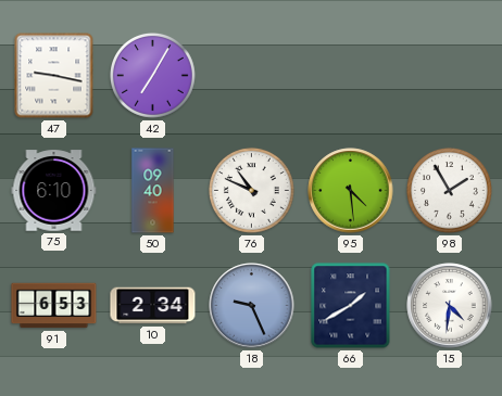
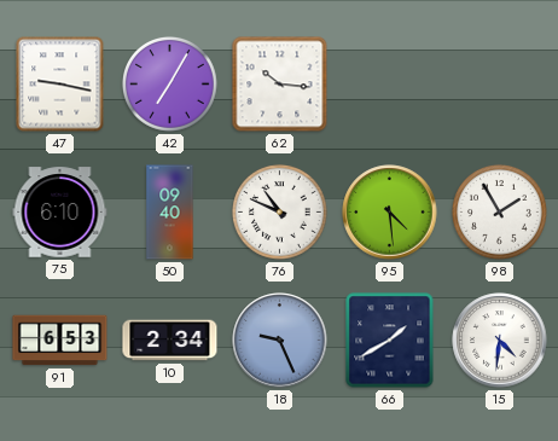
62: none -> 10:16 (280, 85)
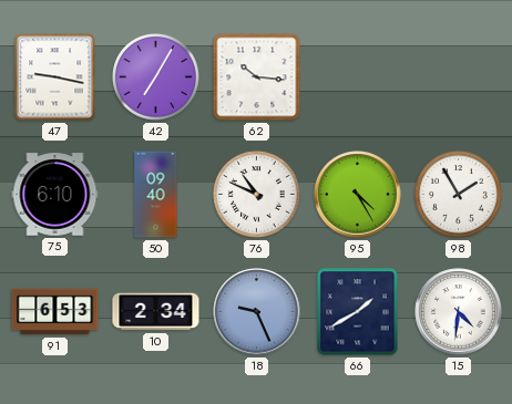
95: 4:29 -> 4:25 (358, 195)
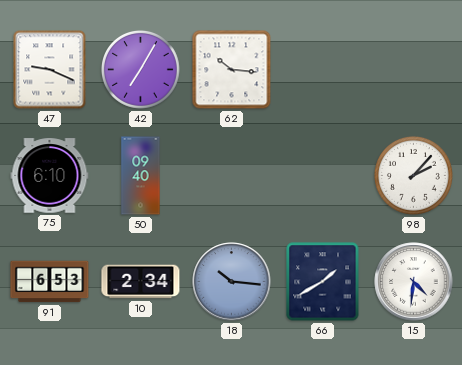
47: 9:17 -> 9:19 (50, 70)
76: 10:49 -> none (257, 195)
95: 4:25 -> none (358, 195)
98: 1:55 -> 2:07 (414, 176)
18: 9:26 -> 10:16 (232, 282)
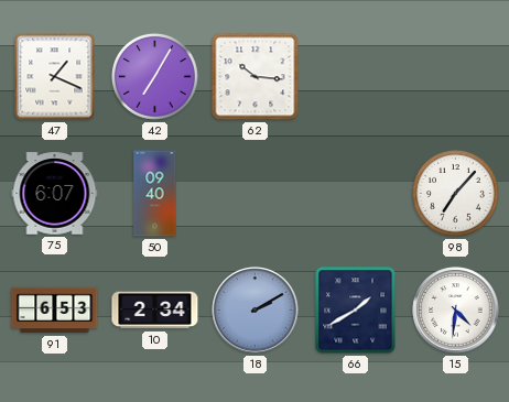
47: 9:19 -> 1:19 (55, 77)
75: 6:10 -> 6:07 (55, 194)
98: 2:07 -> 7:07 (456, 194)
18: 10:16 -> 2:10 (256, 311)
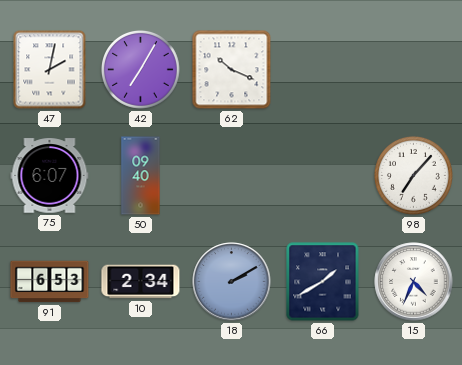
47: 1:19 -> 2:02 (50, 70)
62: 10:16 -> 10:19 (232, 70)
15: 4:31 -> 4:34 (414, 282)
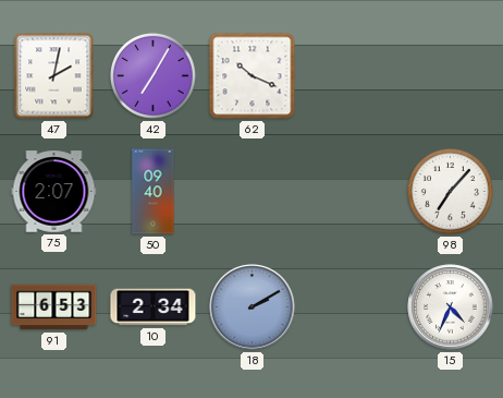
75: 6:07 -> 2:07 (54, 192)
66: 1:40 -> none (323, 282)
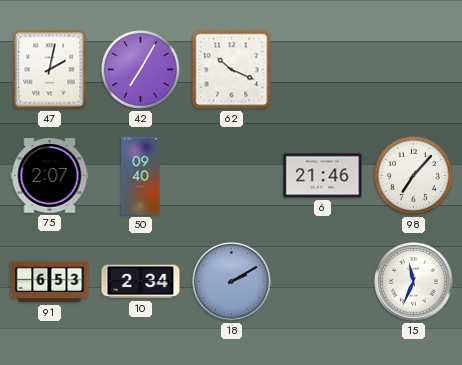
6: none -> 21:46 (323, 176)
15: 4:34 -> 11:34 (414, 282)
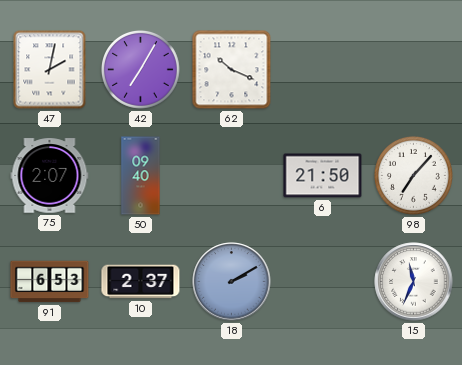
6: 21:46 -> 21:50 (323, 176)
10: 2:34 -> 2:37 (141, 282)
